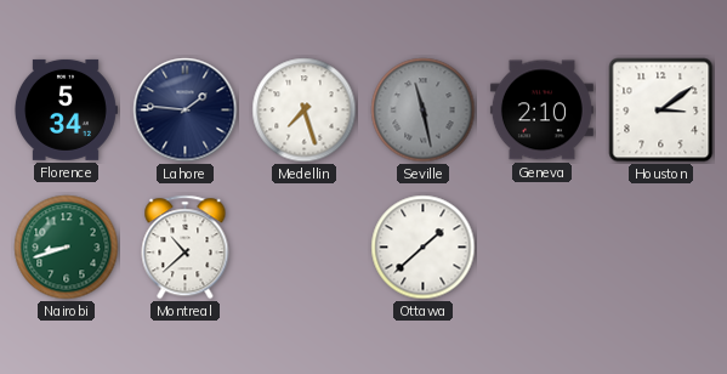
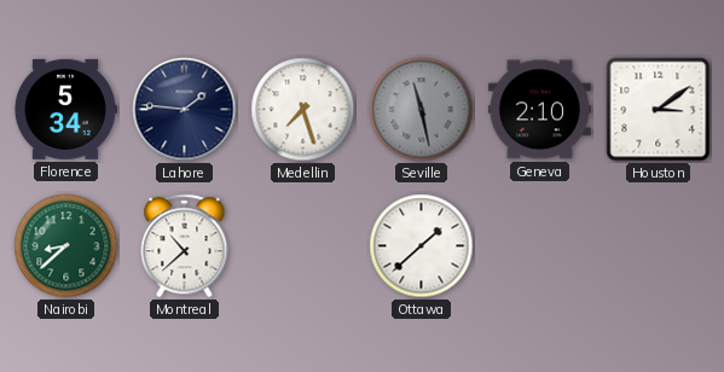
Nairobi: 8:42 -> 8:38 (66, 246)
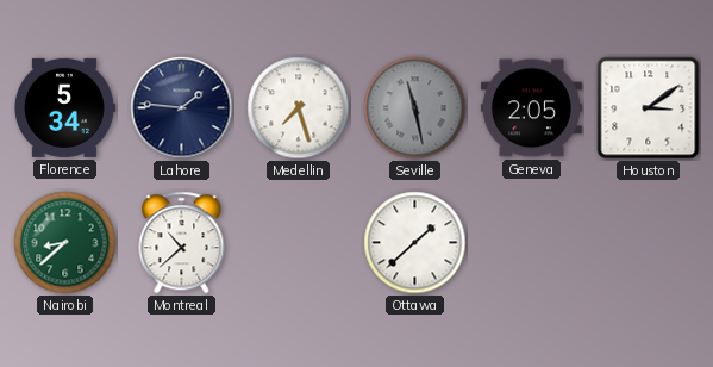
Geneva: 2:10 -> 2:05 (531, 108)
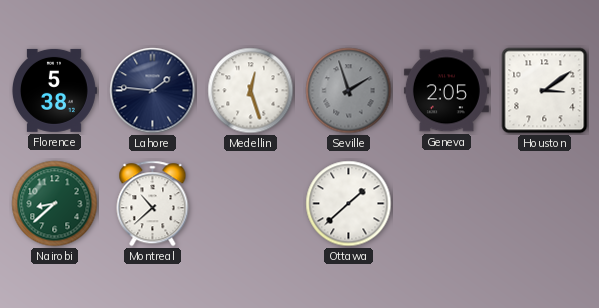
Florence: 5:34 -> 5:38 (54, 90)
Medellin: 7:27 -> 12:27 (251, 91)
Seville: 11:28 -> 1:57 (349, 91)
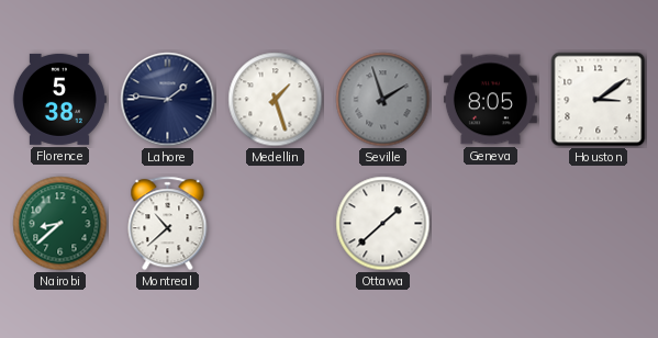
Medellin: 12:27 -> 1:27 (276, 100)
Geneva: 2:05 -> 8:05 (490, 100)
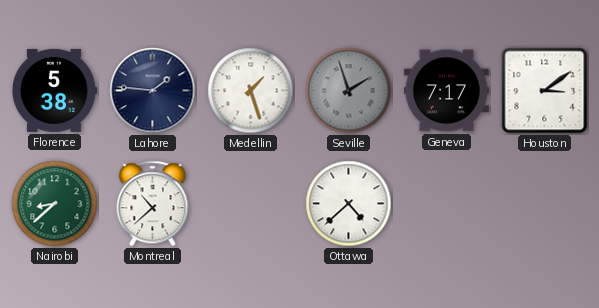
Geneva: 8:05 -> 7:17 (446, 91)
Ottawa: 1:38 -> 4:38 (349, 204)
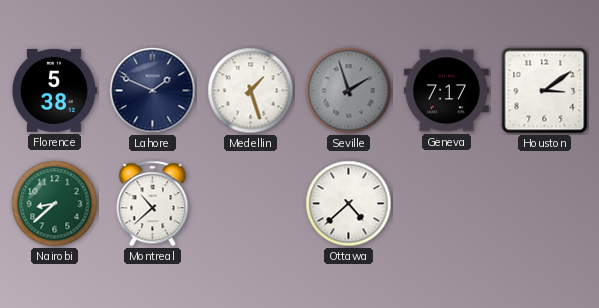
Lahore: 1:46 -> 1:49 (153, 91)
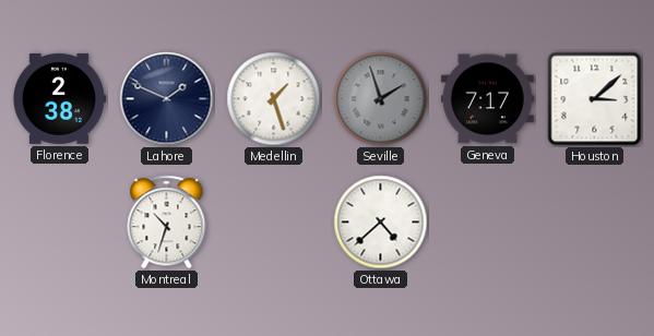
Florence: 5:38 -> 2:38 (59, 98)
Houston: 3:09 -> 3:08 (595, 99)
Nairobi: 8:38 -> none (55, 204)
Montreal: 10:38 -> 10:33 (167, 223)
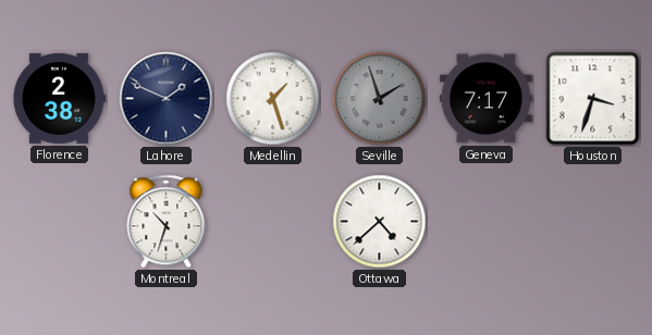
Houston: 3:08 -> 3:33 (593, 99)
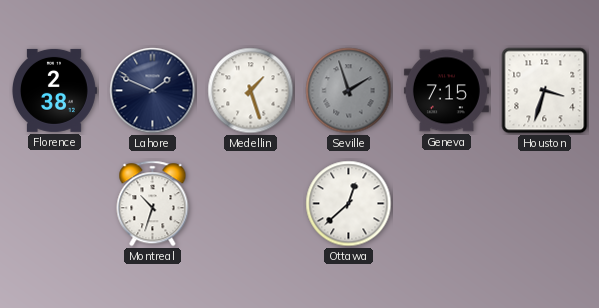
Geneva: 7:17 -> 7:15 (446, 91)
Ottawa: 4:38 -> 12:38 (349, 204)
